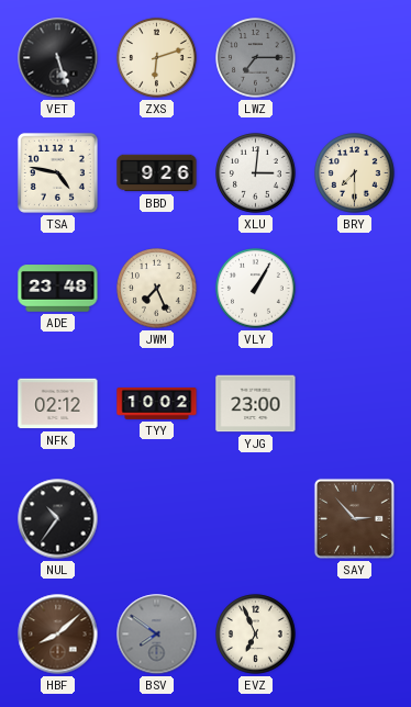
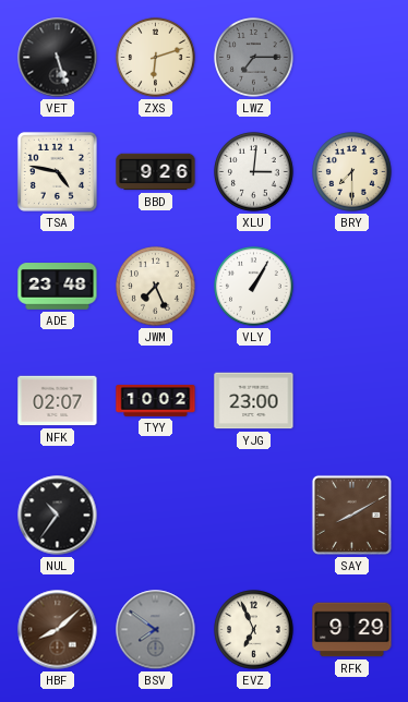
NFK: 02:12 -> 02:07 (58, 401)
SAY: 2:53 -> 8:10 (351, 515)
RFK: none -> 9:29 (352, 630)
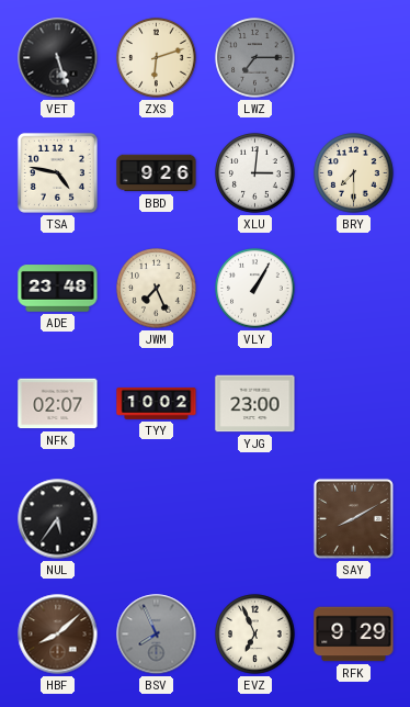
NUL: 10:36 -> 5:36 (58, 519)
BSV: 7:51 -> 7:56 (157, 635)
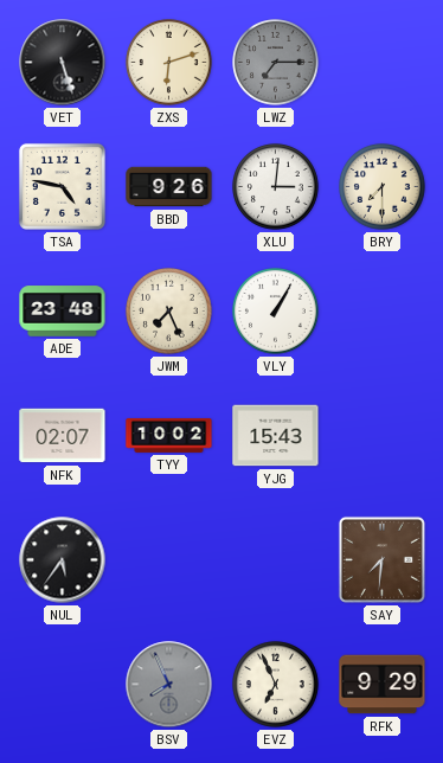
YJG: 23:00 -> 15:43 (276, 436)
SAY: 8:10 -> 7:31 (381, 559)
HBF: 8:08 -> none (58, 635)
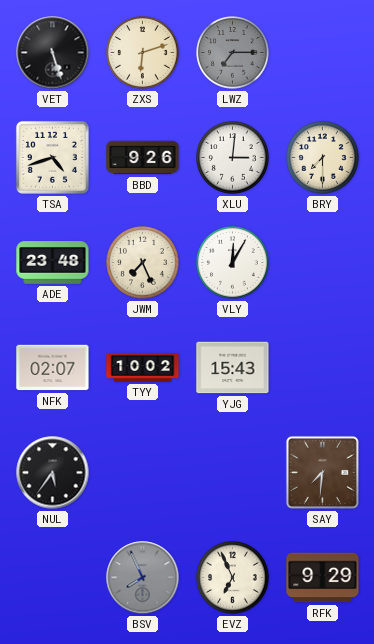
TSA: 4:47 -> 4:42 (52, 157)
VLY: 1:05 -> 12:05 (233, 263)
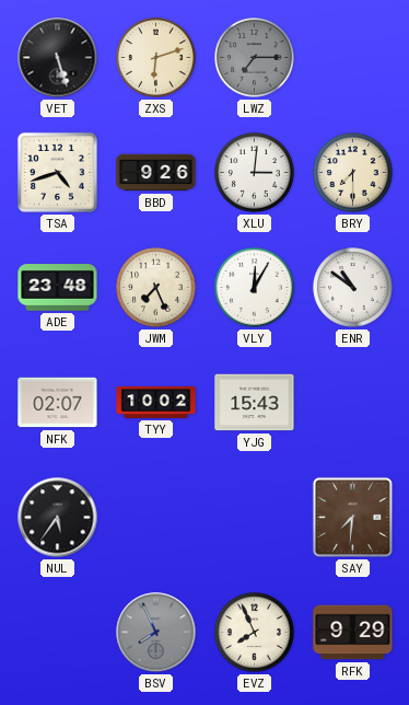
ENR: none -> 10:51 (353, 288)
EVZ: 6:56 -> 7:56 (255, 633)
